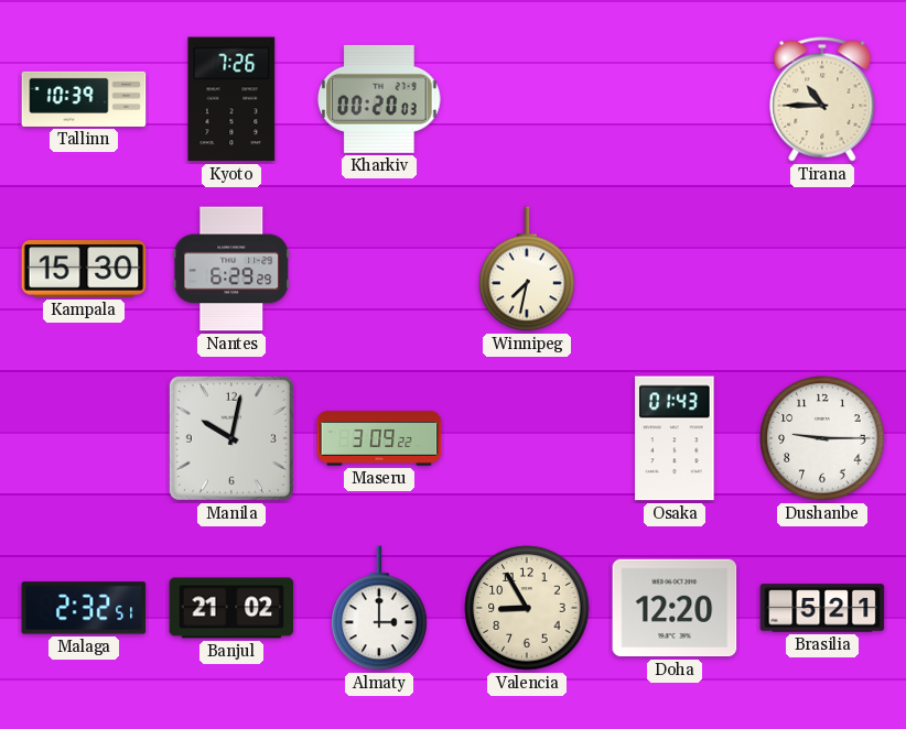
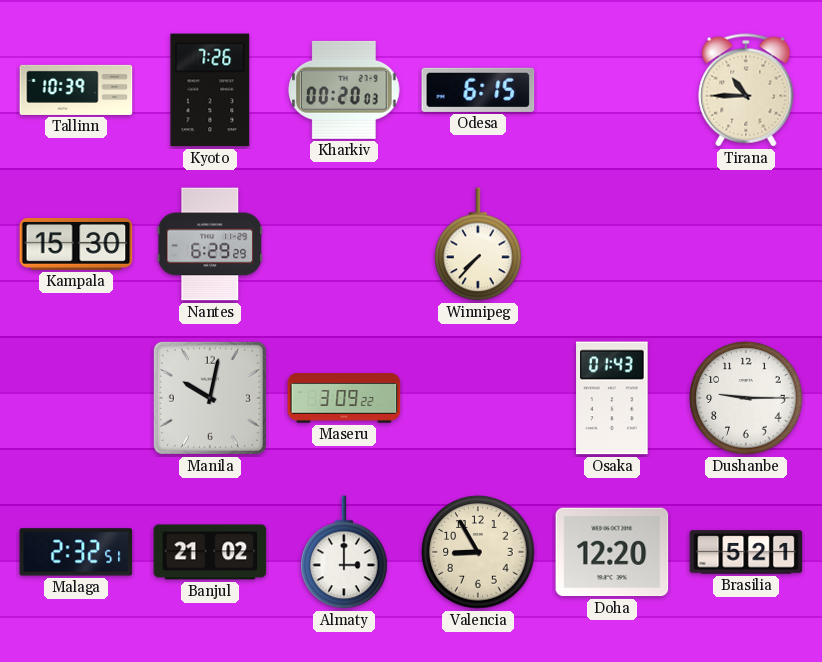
Odesa: none -> 6:15 (478, 90)
Winnipeg: 7:32 -> 7:37 (478, 244)
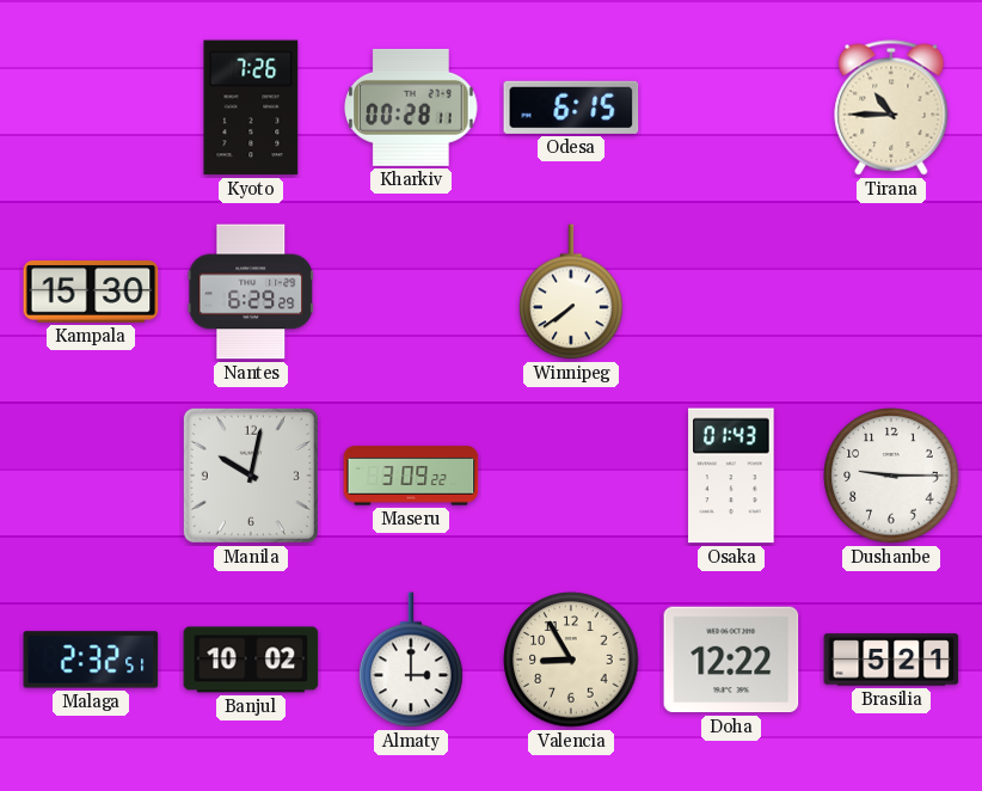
Tallinn: 10:39 -> none (76, 90)
Kharkiv: 00:20 -> 00:28 (412, 108)
Winnipeg: 7:37 -> 7:39 (571, 292)
Banjul: 21:02 -> 10:02 (251, 660)
Doha: 12:20 -> 12:22 (731, 660)
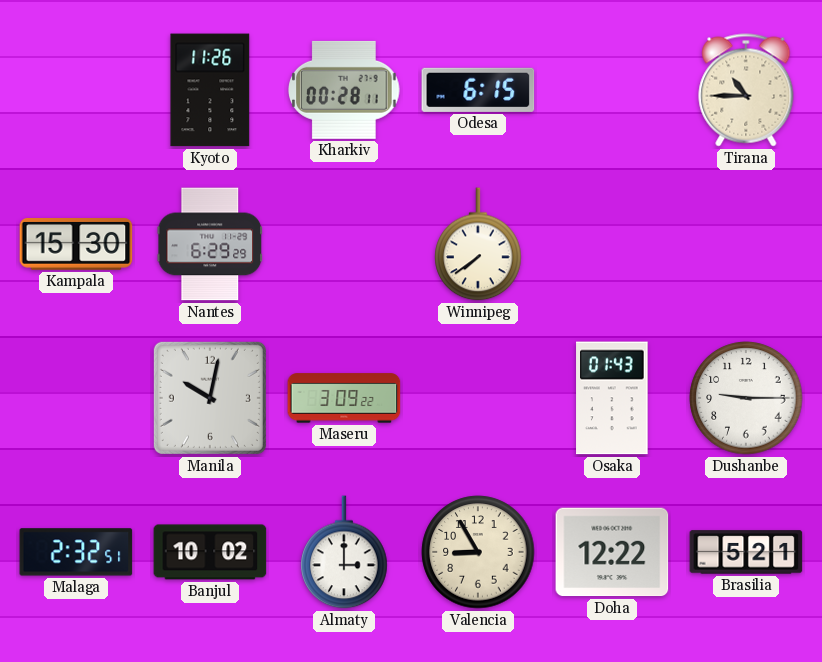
Kyoto: 7:26 -> 11:26 (210, 90)
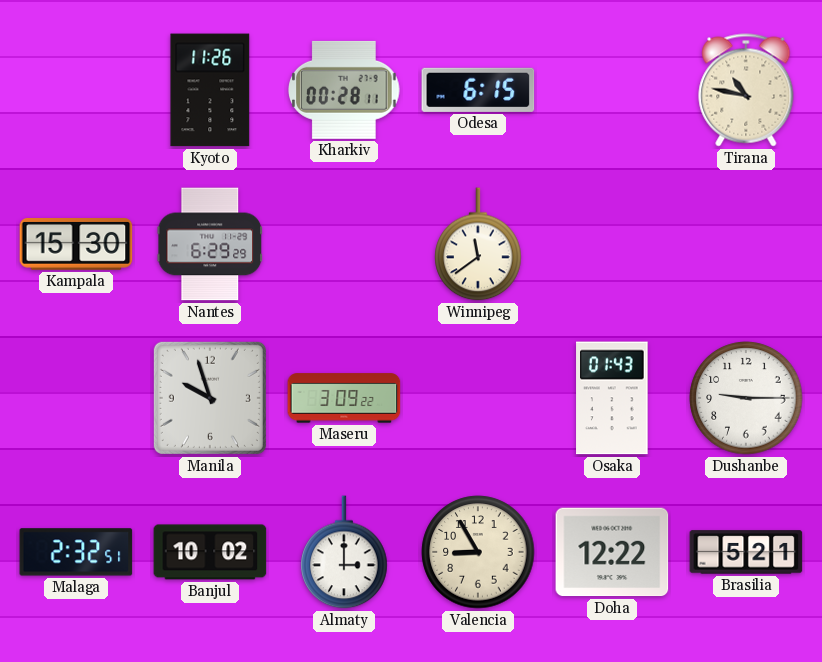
Tirana: 10:45 -> 10:47 (746, 90)
Winnipeg: 7:39 -> 11:39 (478, 244)
Manila: 10:02 -> 9:57 (210, 398)
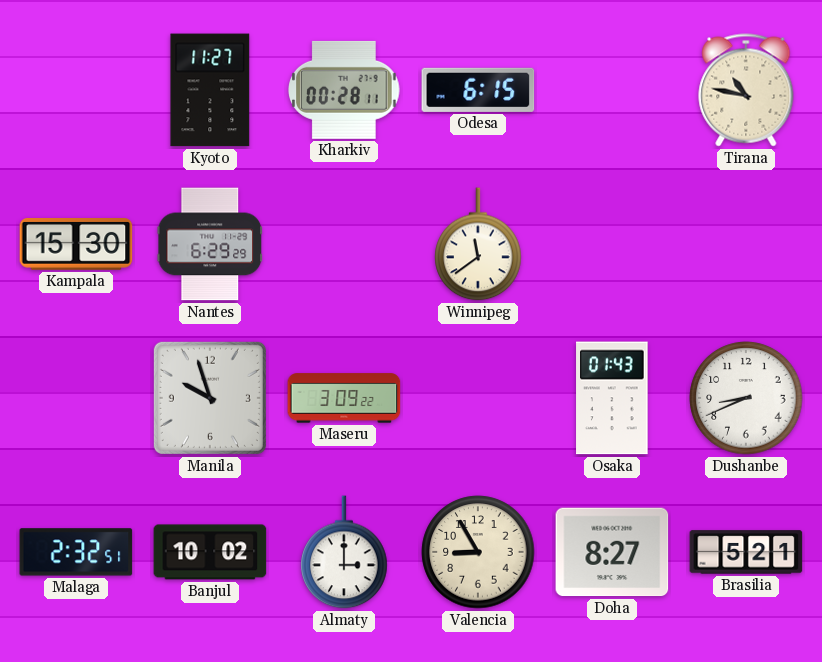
Kyoto: 11:26 -> 11:27 (210, 90)
Dushanbe: 9:15 -> 8:41 (746, 398)
Doha: 12:22 -> 8:27 (612, 552)
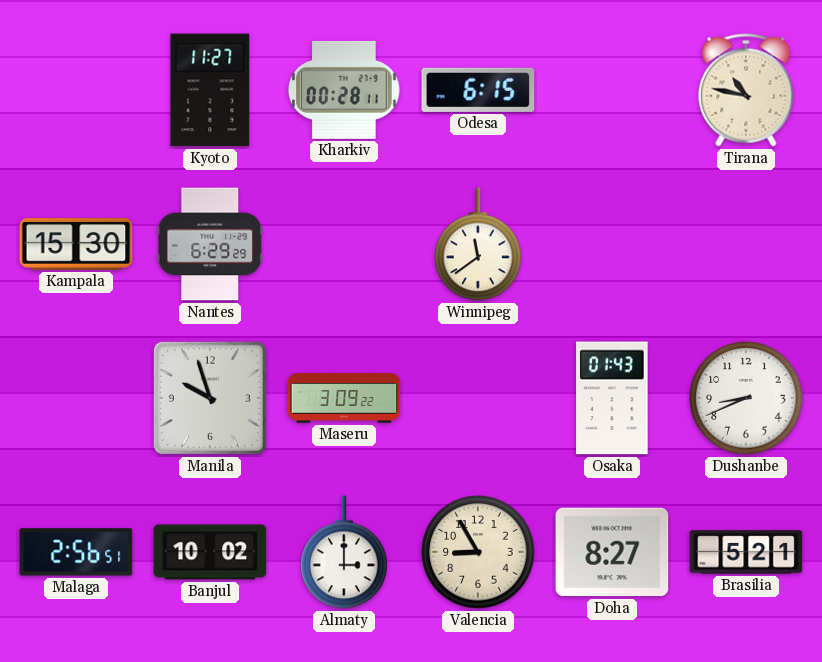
Malaga: 2:32 -> 2:56 (76, 552)
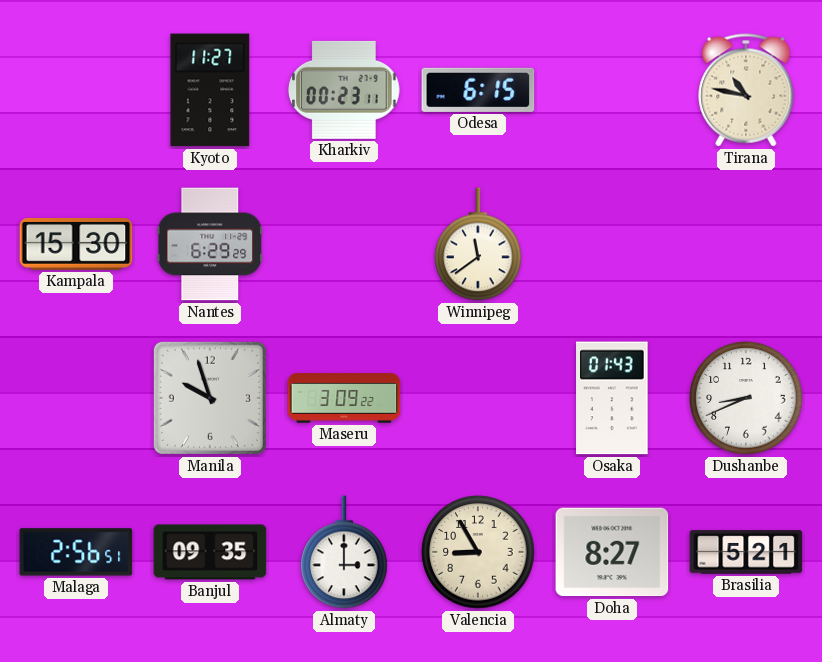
Kharkiv: 00:28 -> 00:23 (345, 90)
Banjul: 10:02 -> 09:35 (210, 552)
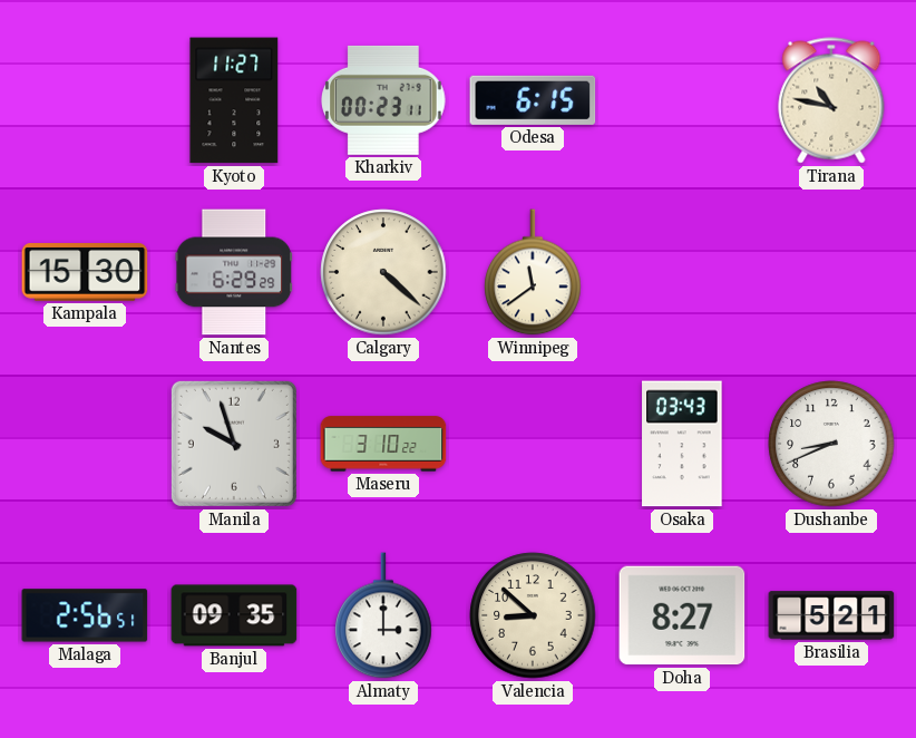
Calgary: none -> 4:22 (383, 272)
Maseru: 3:09 -> 3:10 (383, 444)
Osaka: 01:43 -> 03:43 (682, 444)
Valencia: 8:55 -> 8:52 (533, 615)
